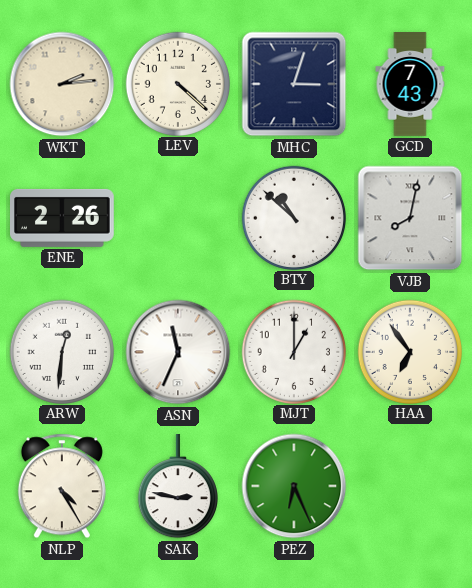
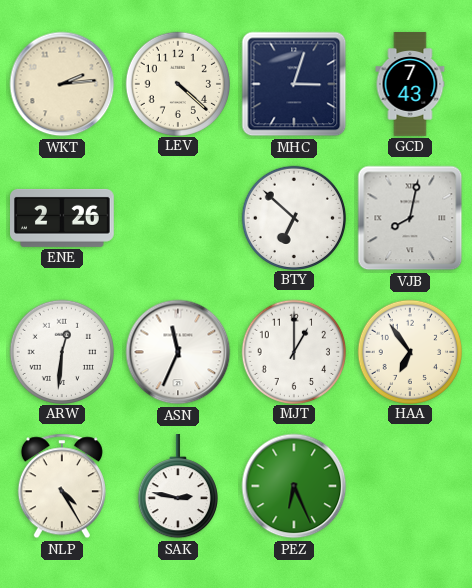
BTY: 10:52 -> 6:52 (293, 217)
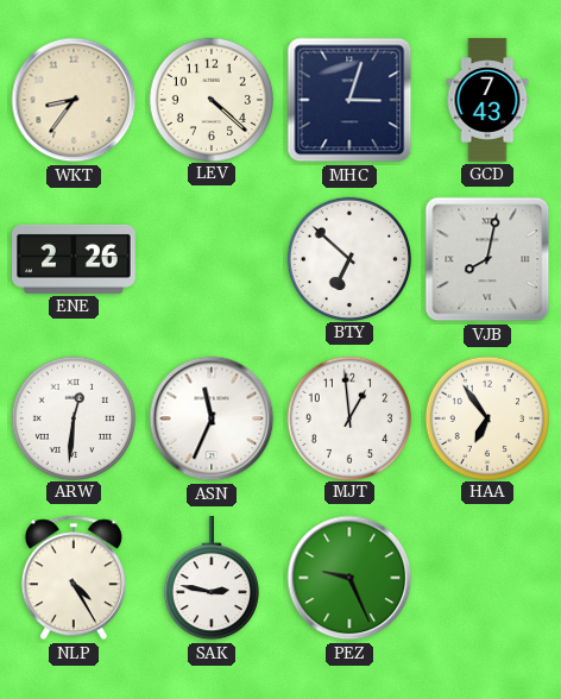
WKT: 2:14 -> 8:36 (74, 100)
MJT: 1:00 -> 12:59 (348, 417)
PEZ: 6:26 -> 9:26 (349, 578)
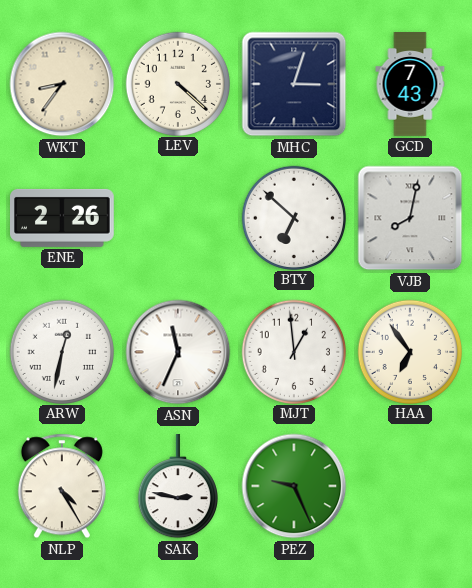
ARW: 12:31 -> 12:32 (61, 351)
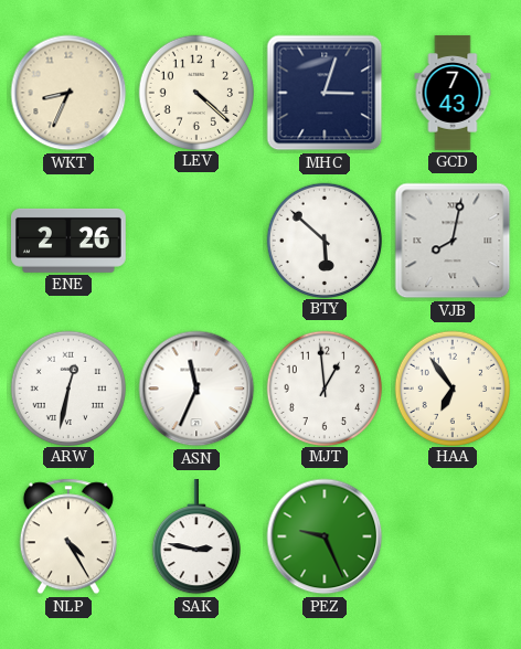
WKT: 8:36 -> 8:34 (68, 93)
BTY: 6:52 -> 5:52 (323, 240)
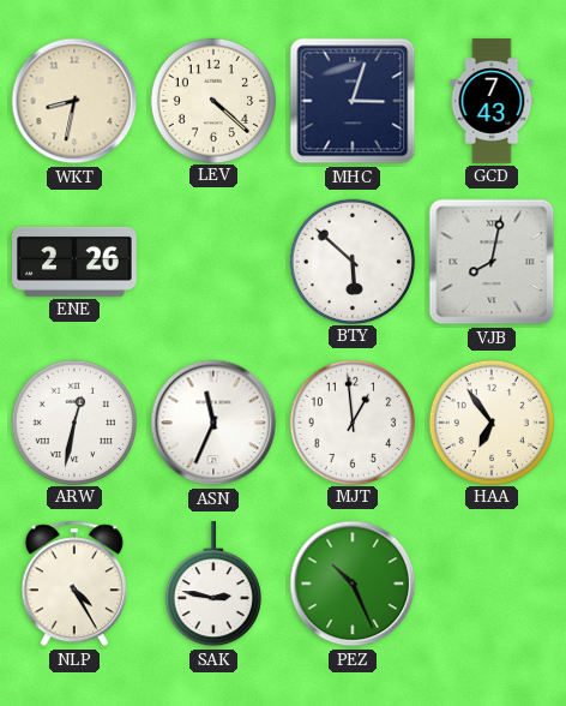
WKT: 8:34 -> 8:32 (74, 101)
PEZ: 9:26 -> 10:26 (353, 584)
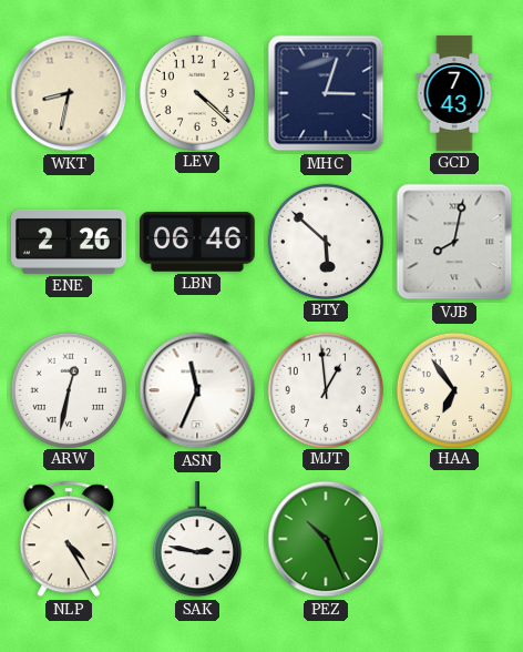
LBN: none -> 06:46 (198, 242)
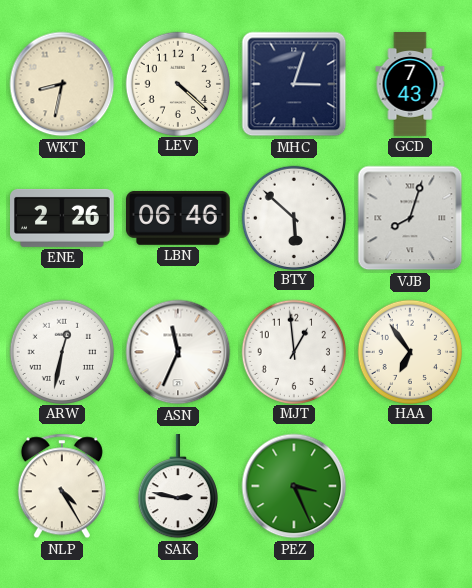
VJB: 8:02 -> 8:03 (410, 218)
PEZ: 10:26 -> 3:26 (294, 486)
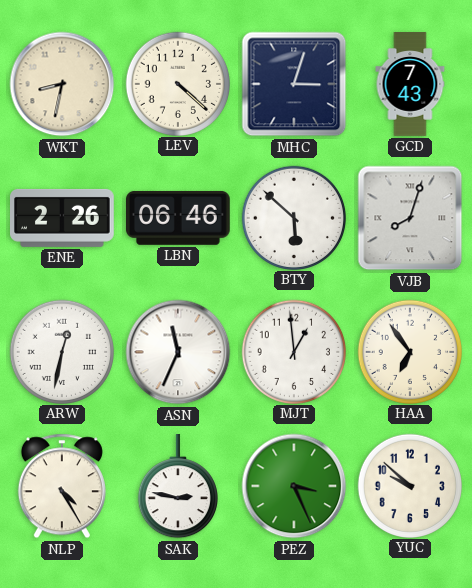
YUC: none -> 9:52 (409, 485)
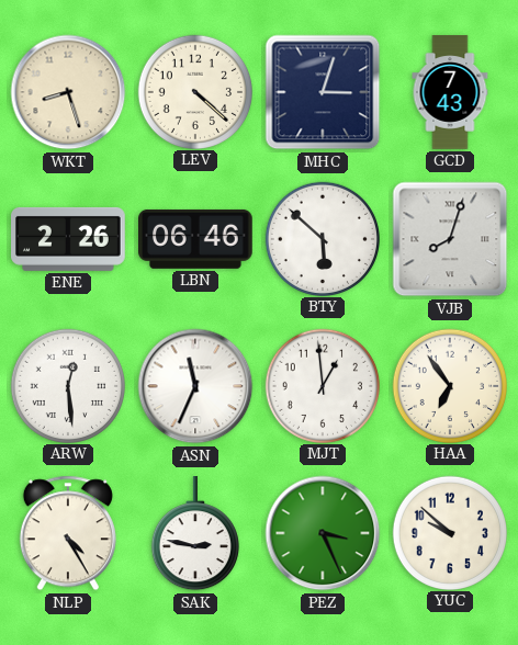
WKT: 8:32 -> 8:27 (68, 92)
ARW: 12:32 -> 12:29 (67, 385)
